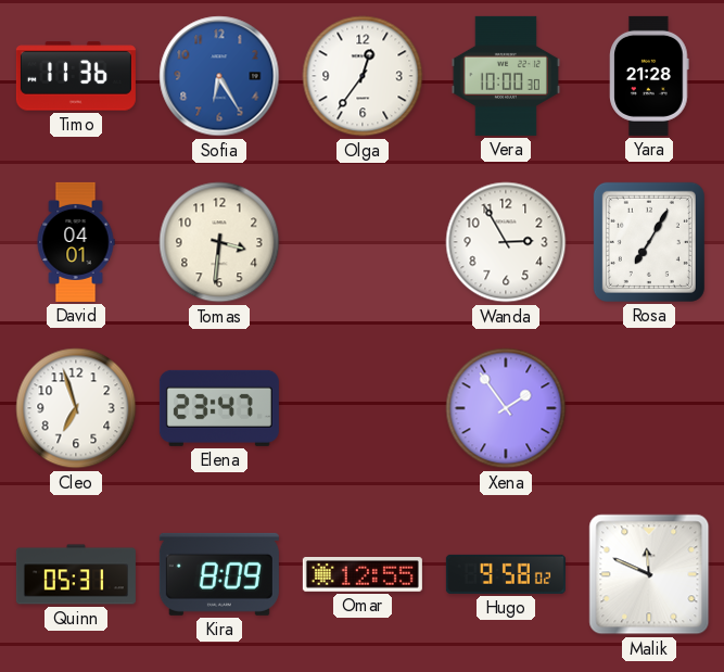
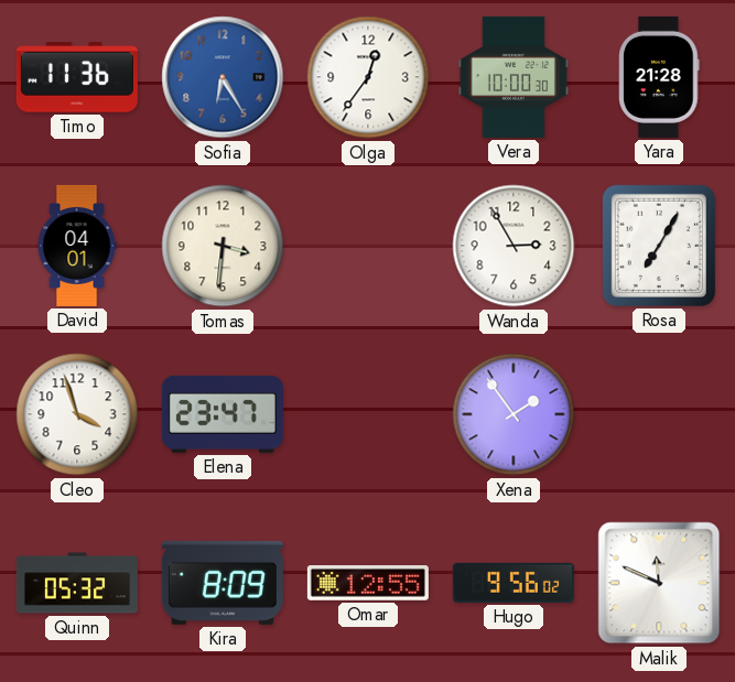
Cleo: 6:57 -> 3:57 (77, 414)
Quinn: 05:31 -> 05:32 (77, 583)
Hugo: 9:58 -> 9:56 (514, 583)
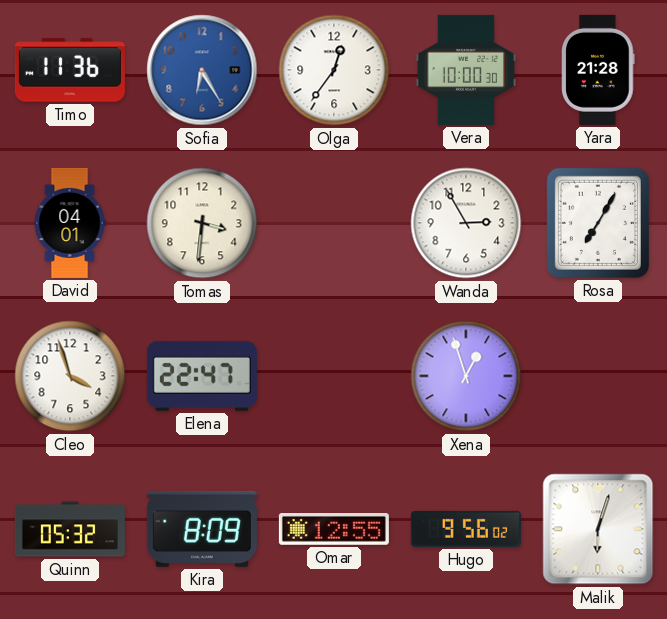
Elena: 23:47 -> 22:47 (202, 376)
Xena: 1:54 -> 12:57 (466, 376)
Malik: 11:49 -> 6:03 (598, 529)
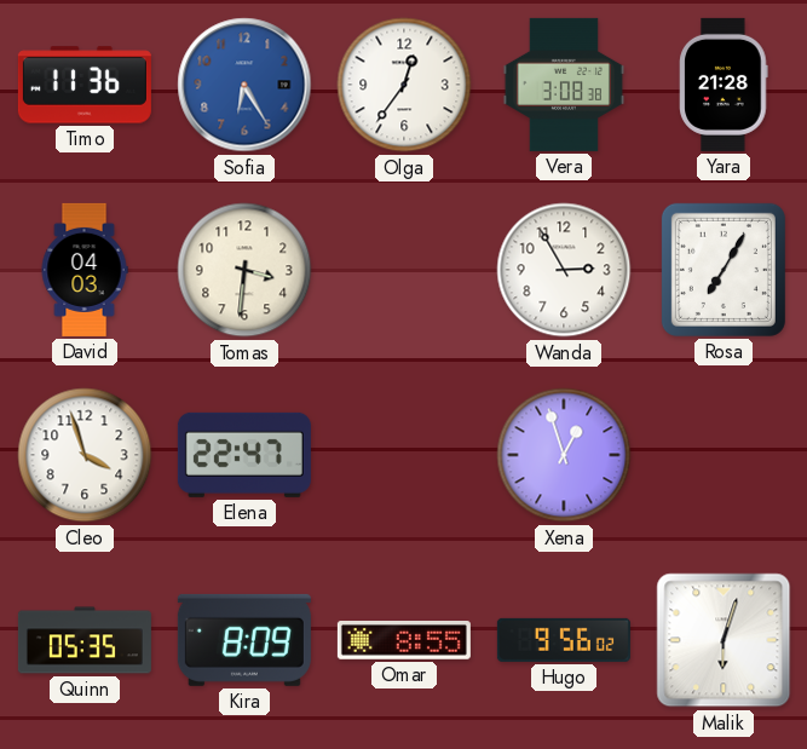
Vera: 10:00 -> 3:08 (564, 85)
David: 04:01 -> 04:03 (85, 270)
Quinn: 05:32 -> 05:35 (85, 640)
Omar: 12:55 -> 8:55 (404, 641)
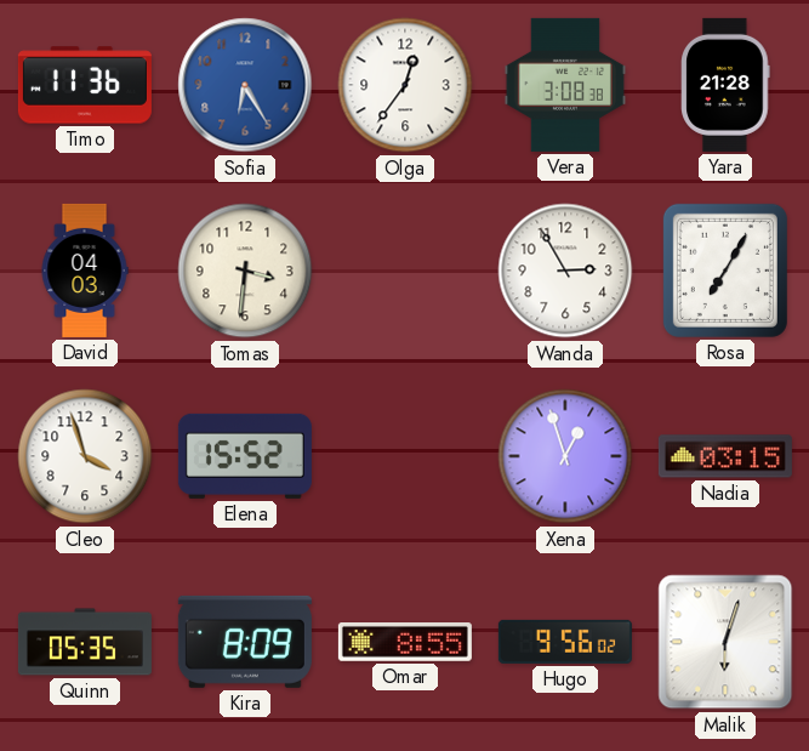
Elena: 22:47 -> 15:52 (245, 456)
Nadia: none -> 03:15 (725, 456)
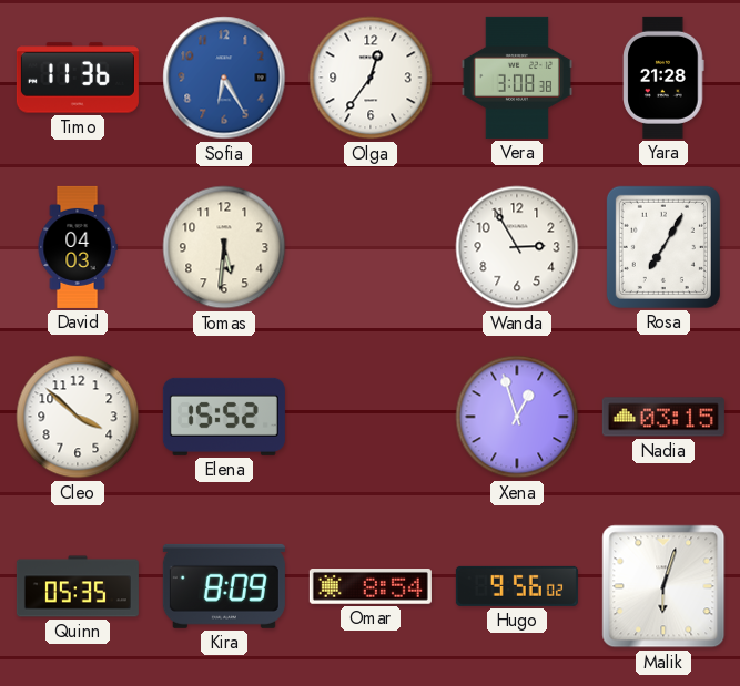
Tomas: 3:31 -> 5:31 (224, 247)
Cleo: 3:57 -> 3:52 (78, 417)
Omar: 8:55 -> 8:54 (371, 587)
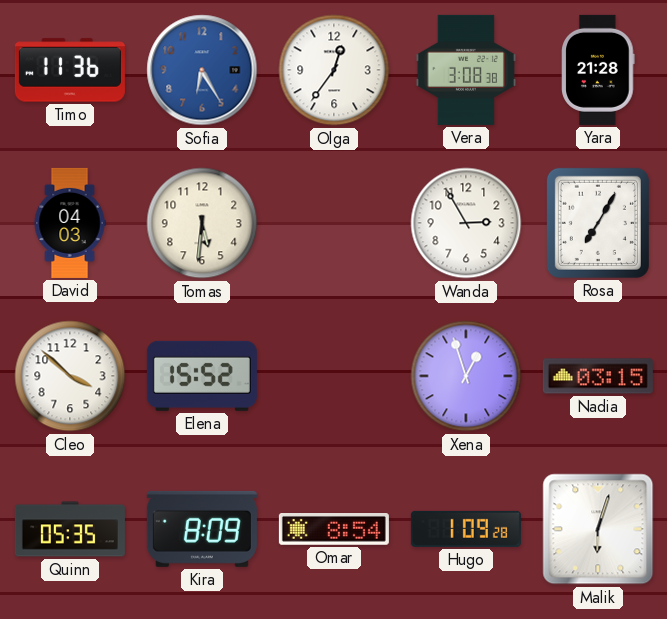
Hugo: 9:56 -> 1:09 (466, 529)
